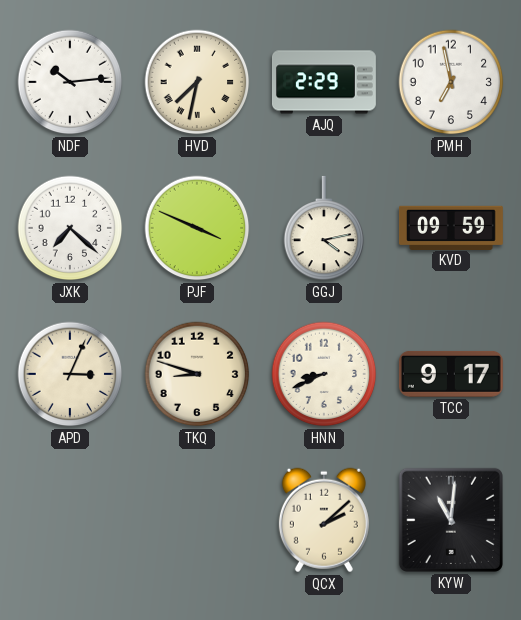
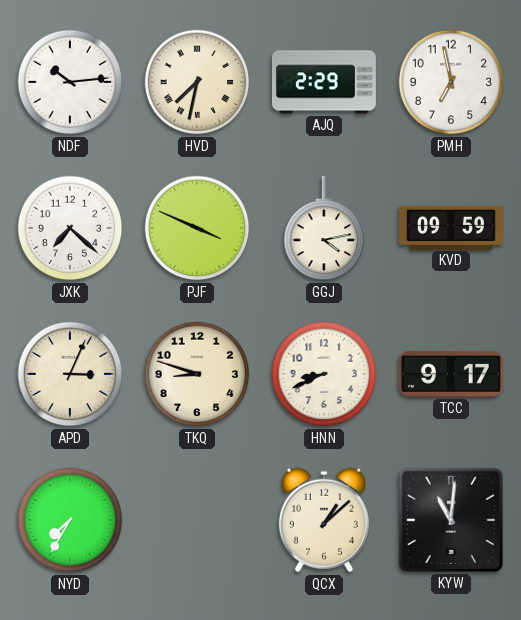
NYD: none -> 7:35 (70, 520)
QCX: 2:08 -> 1:08 (324, 520)
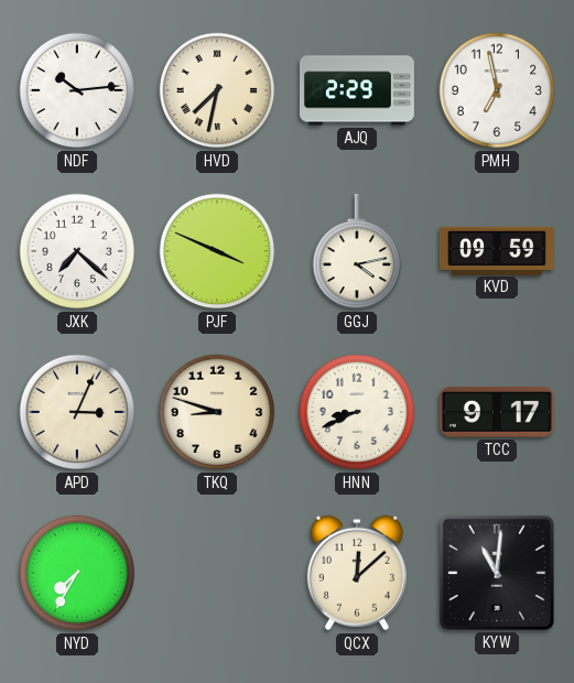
QCX: 1:08 -> 12:08 (357, 573)
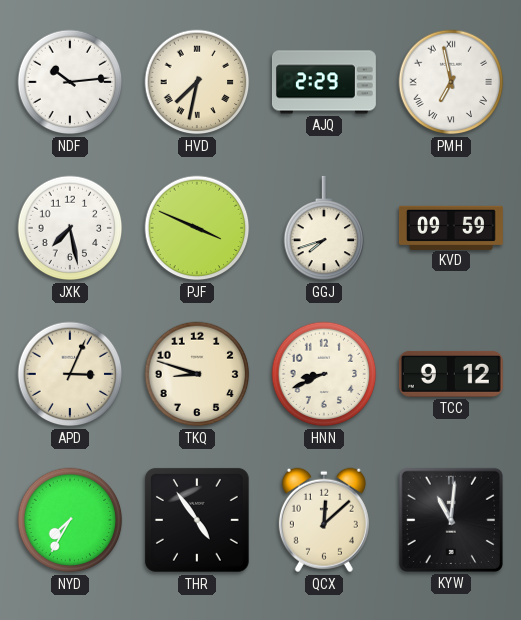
PMH numerals: Arabic -> Roman (451, 82)
JXK: 7:22 -> 7:28 (70, 228)
GGJ: 4:13 -> 7:42 (324, 228)
TCC: 9:17 -> 9:12 (451, 374)
THR: none -> 4:54 (197, 520)
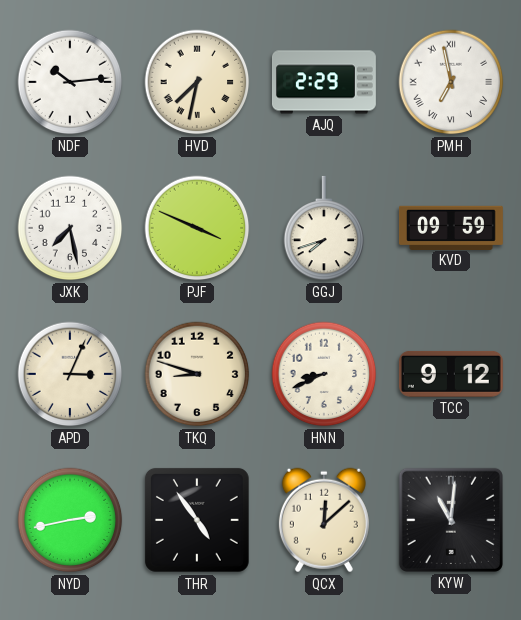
NYD: 7:35 -> 2:43 (70, 520)
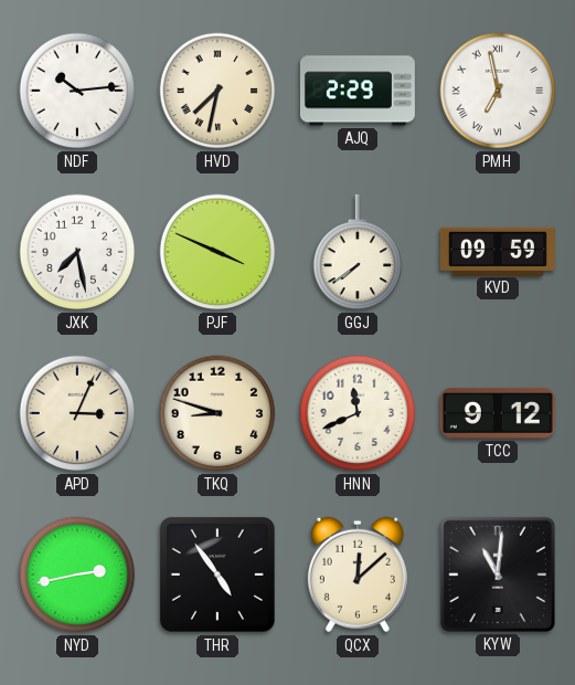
GGJ: 7:42 -> 7:39 (358, 252)
HNN: 8:41 -> 11:41 (358, 413)
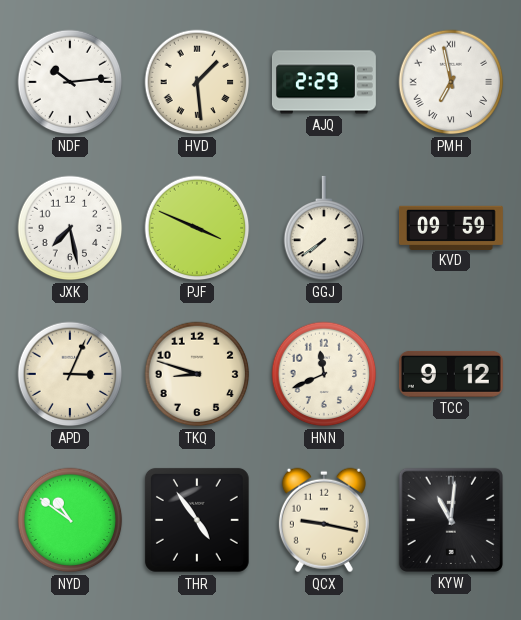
HVD: 7:32 -> 1:29 (197, 82)
NYD: 2:43 -> 10:51 (70, 520)
QCX: 12:08 -> 9:17 (324, 520)
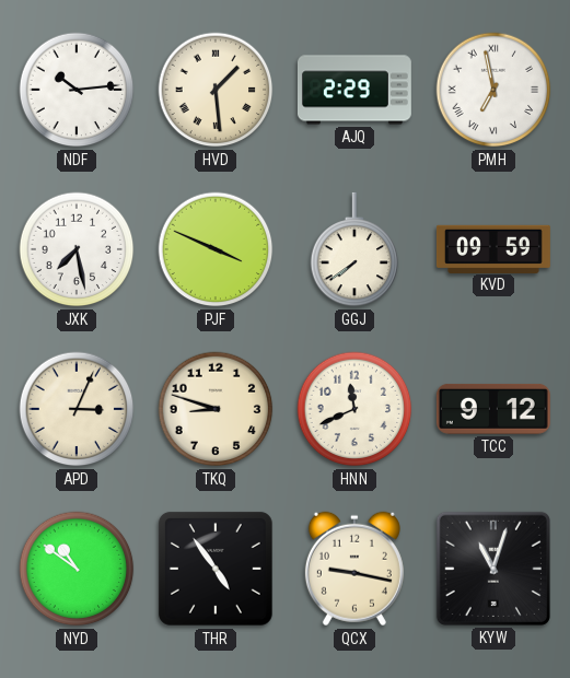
KYW: 11:01 -> 11:03 (493, 569)
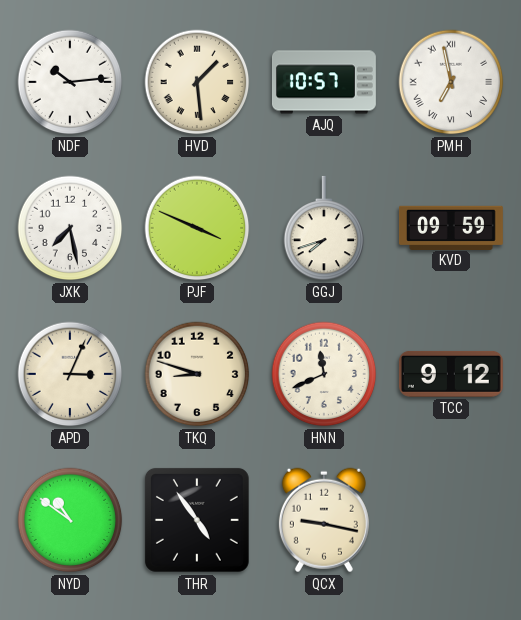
AJQ: 2:29 -> 10:57 (324, 82)
GGJ: 7:39 -> 7:42 (324, 228)
KYW: 11:03 -> none (493, 569)
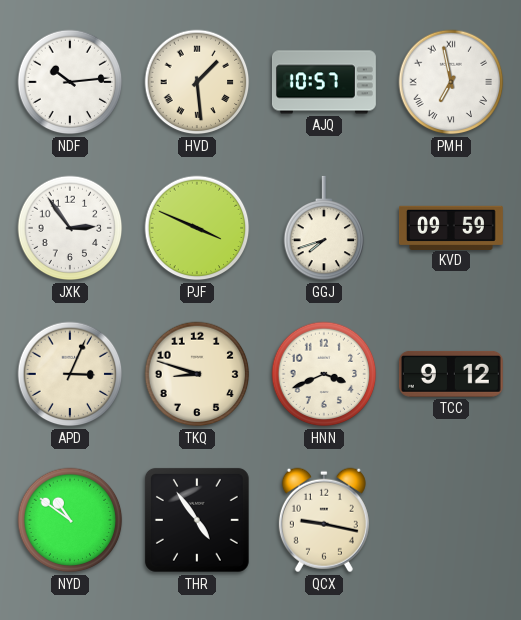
JXK: 7:28 -> 2:54 (70, 228)
HNN: 11:41 -> 3:41 (324, 374)
